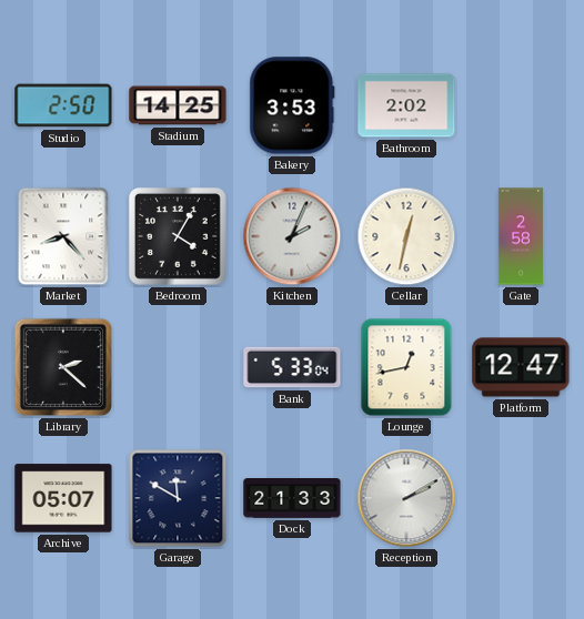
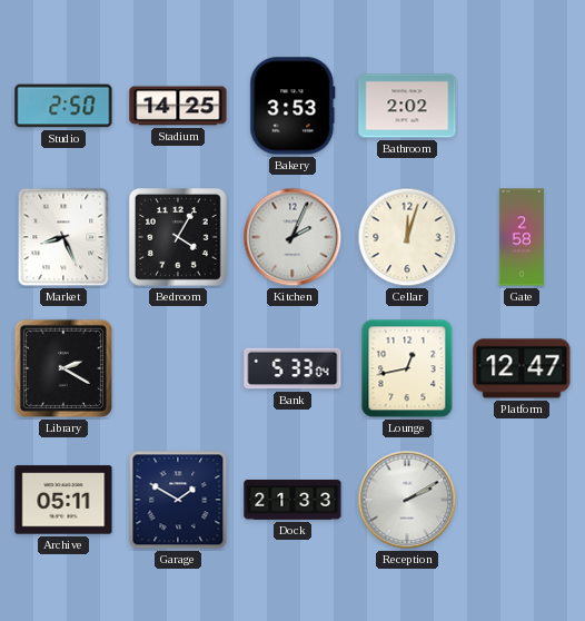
Market: 8:23 -> 8:26 (63, 237)
Cellar: 12:32 -> 12:03 (407, 237)
Library: 2:22 -> 2:20 (63, 368)
Archive: 05:07 -> 05:11 (63, 500)
Garage: 11:50 -> 1:50 (178, 500)
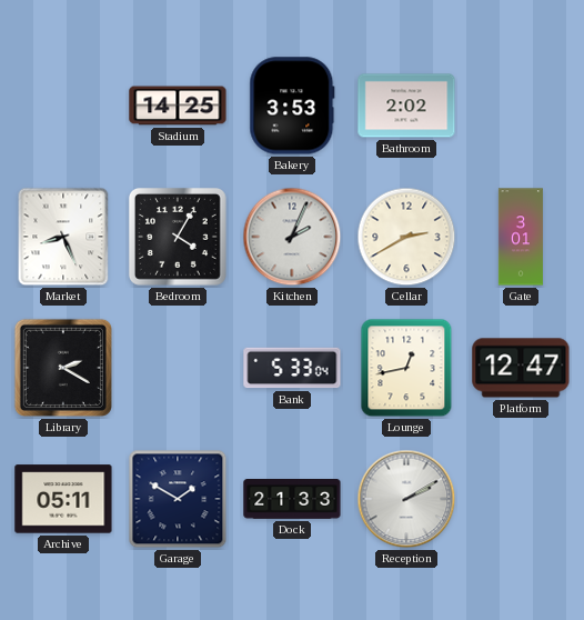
Studio: 2:50 -> none (63, 106)
Cellar: 12:03 -> 2:40 (406, 237)
Gate: 2:58 -> 3:01 (521, 237)
